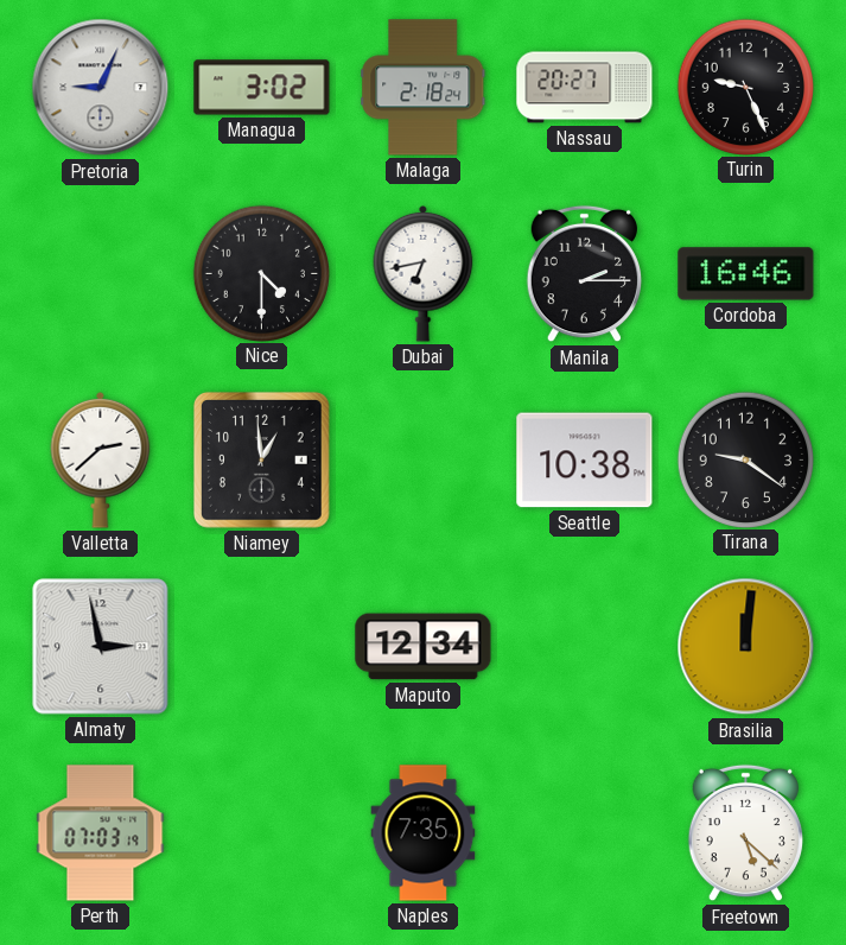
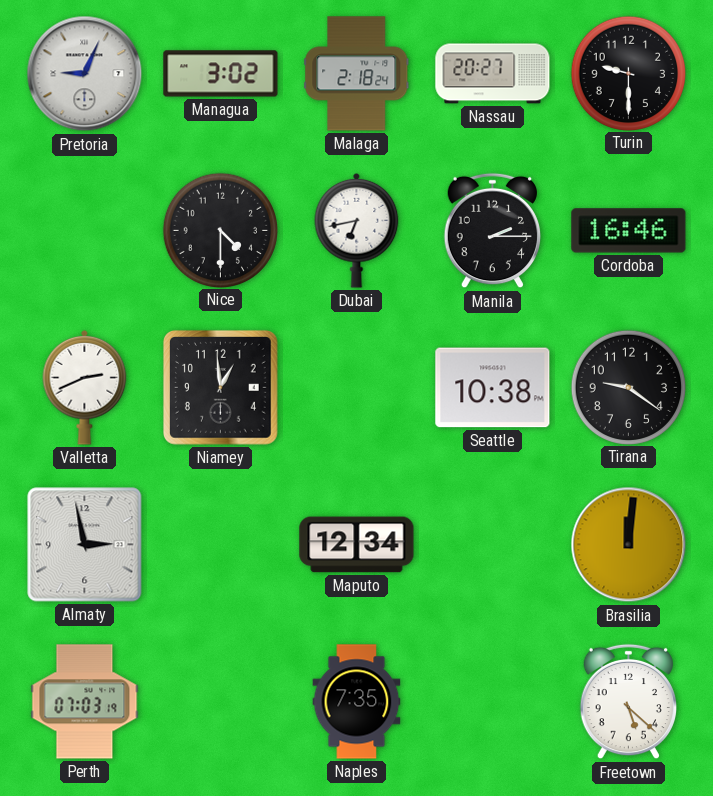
Turin: 9:26 -> 9:30 (628, 73)
Valletta: 2:38 -> 2:41 (85, 387)
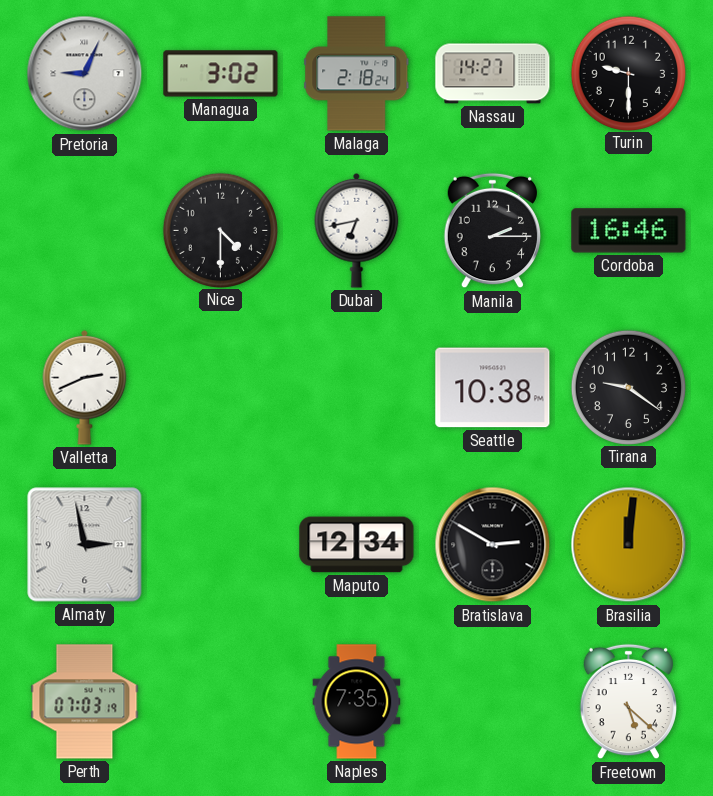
Nassau: 20:27 -> 14:27 (493, 74)
Niamey: 12:59 -> none (221, 388)
Bratislava: none -> 2:50 (493, 545)
